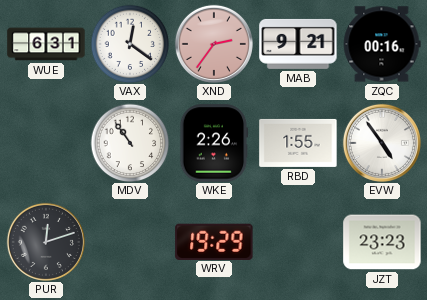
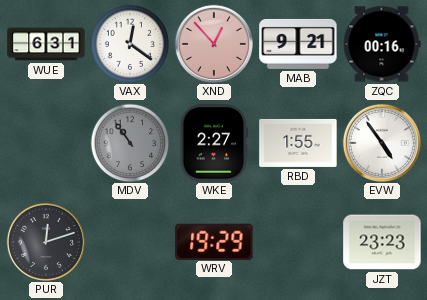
XND: 2:36 -> 12:53 (214, 44)
MDV dial: white -> grey (130, 143)
WKE: 2:26 -> 2:27 (214, 143)
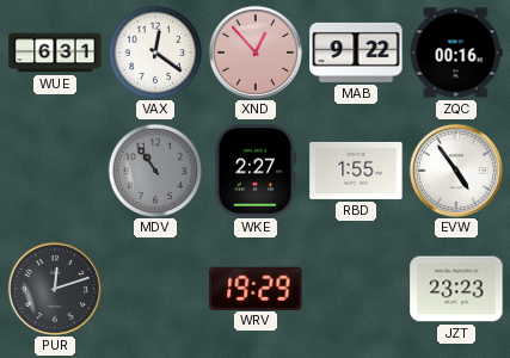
MAB: 9:21 -> 9:22 (356, 53)
